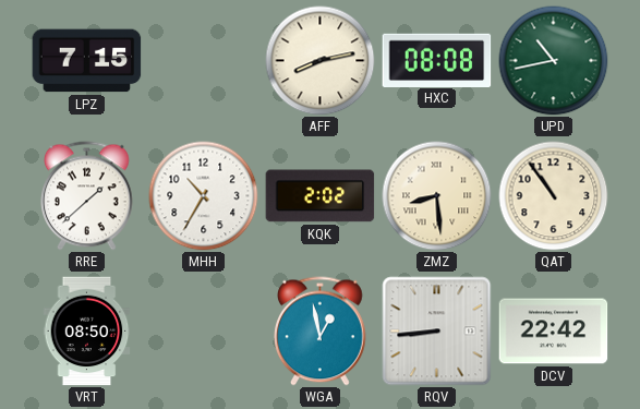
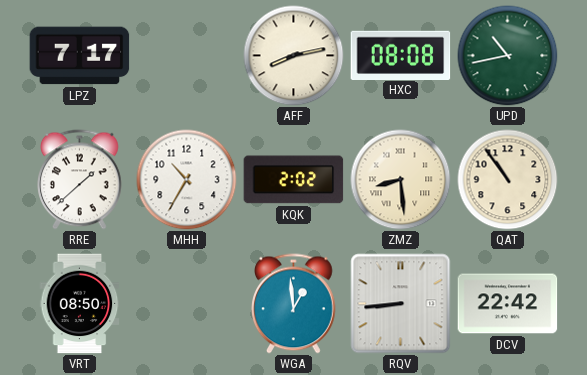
LPZ: 7:15 -> 7:17 (80, 56)
WGA: 12:58 -> 12:59 (294, 304)
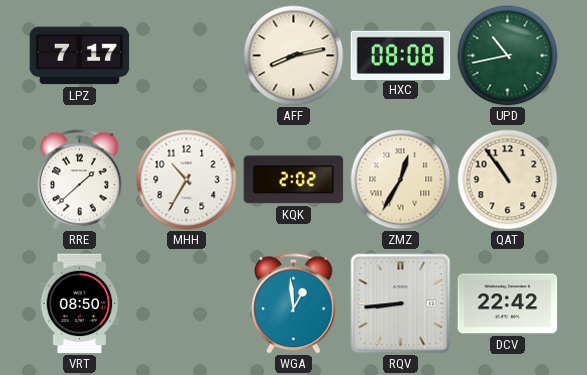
ZMZ: 8:29 -> 12:35 (401, 180)
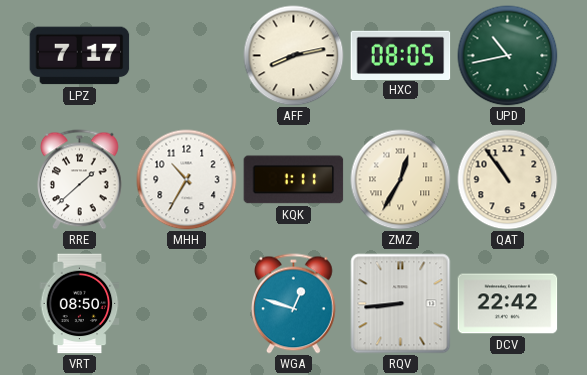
HXC: 08:08 -> 08:05 (401, 55)
KQK: 2:02 -> 1:11 (294, 180)
WGA: 12:59 -> 12:48 (294, 304)
